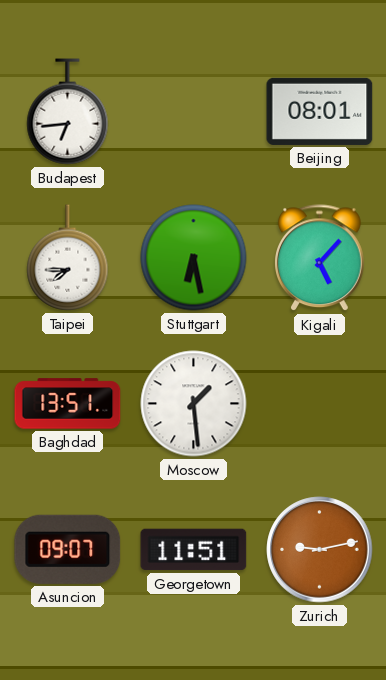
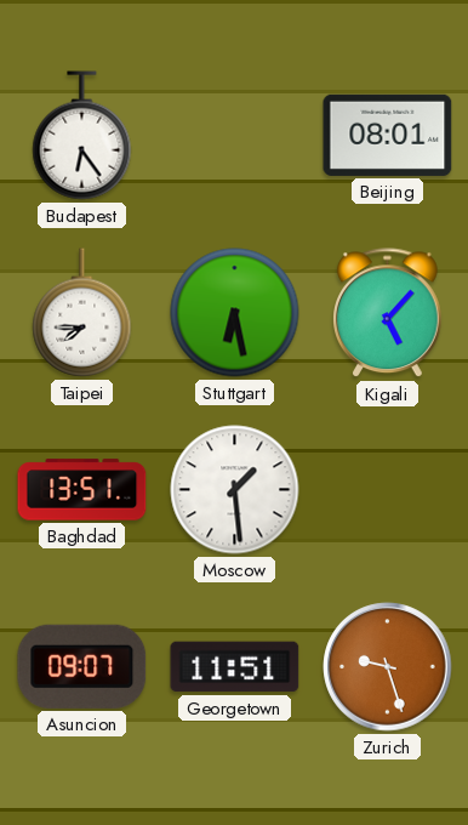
Budapest: 6:44 -> 6:24 (82, 136)
Zurich: 9:13 -> 9:27 (388, 667)
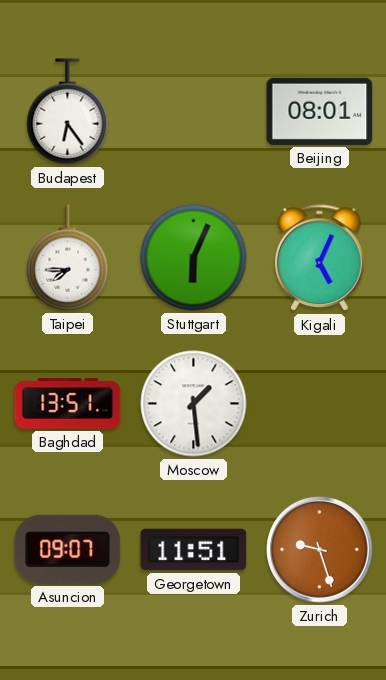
Stuttgart: 6:28 -> 6:04 (194, 258)
Kigali: 5:07 -> 5:04 (320, 258)
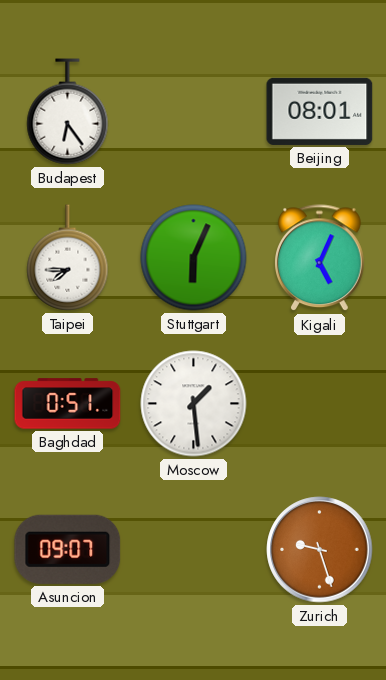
Baghdad: 13:51 -> 0:51 (68, 404)
Georgetown: 11:51 -> none (194, 550)
